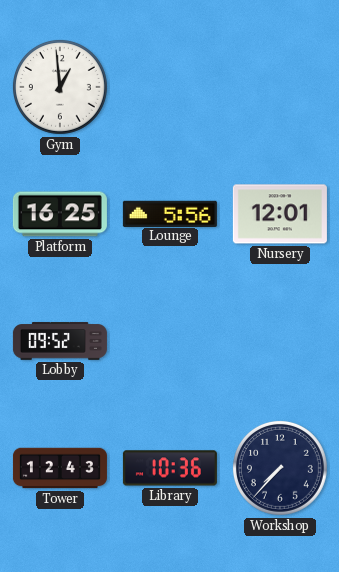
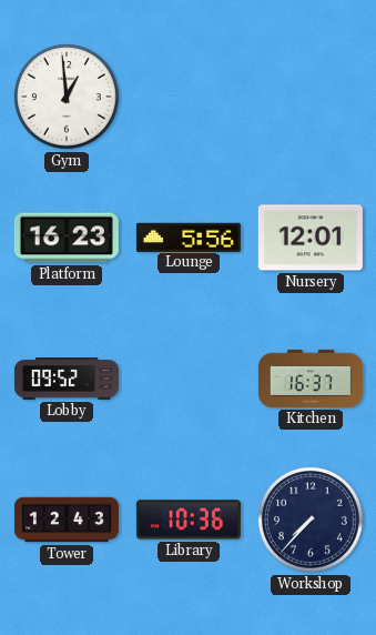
Platform: 16:25 -> 16:23 (67, 238)
Kitchen: none -> 16:37 (311, 379)
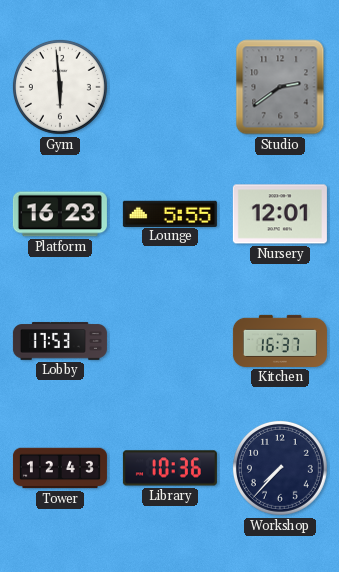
Gym: 12:59 -> 5:59 (60, 87)
Studio: none -> 2:39 (280, 87)
Lounge: 5:56 -> 5:55 (170, 213)
Lobby: 09:52 -> 17:53 (60, 341)
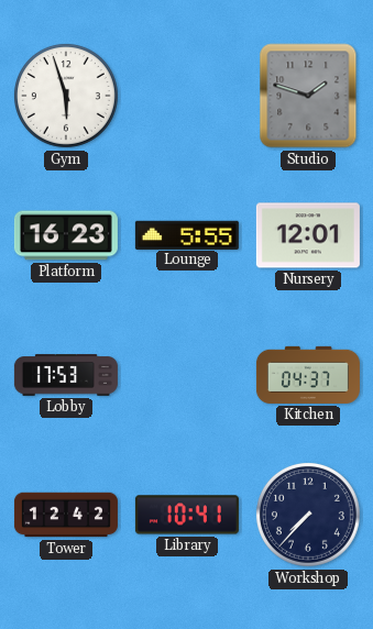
Gym: 5:59 -> 5:57 (66, 96)
Studio: 2:39 -> 1:48 (308, 96)
Kitchen: 16:37 -> 04:37 (308, 375)
Tower: 12:43 -> 12:42 (66, 515)
Library: 10:36 -> 10:41 (187, 515)
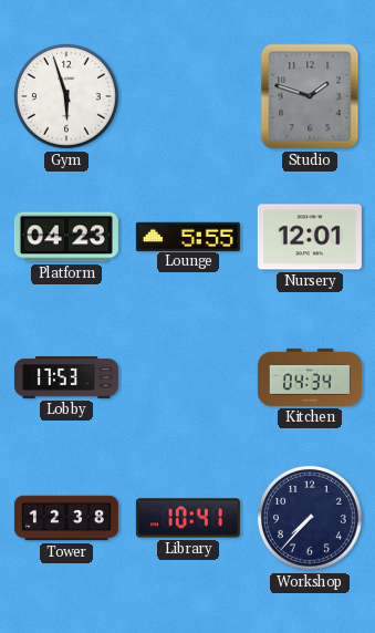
Platform: 16:23 -> 04:23 (66, 237)
Kitchen: 04:37 -> 04:34 (310, 377)
Tower: 12:42 -> 12:38 (66, 518)
